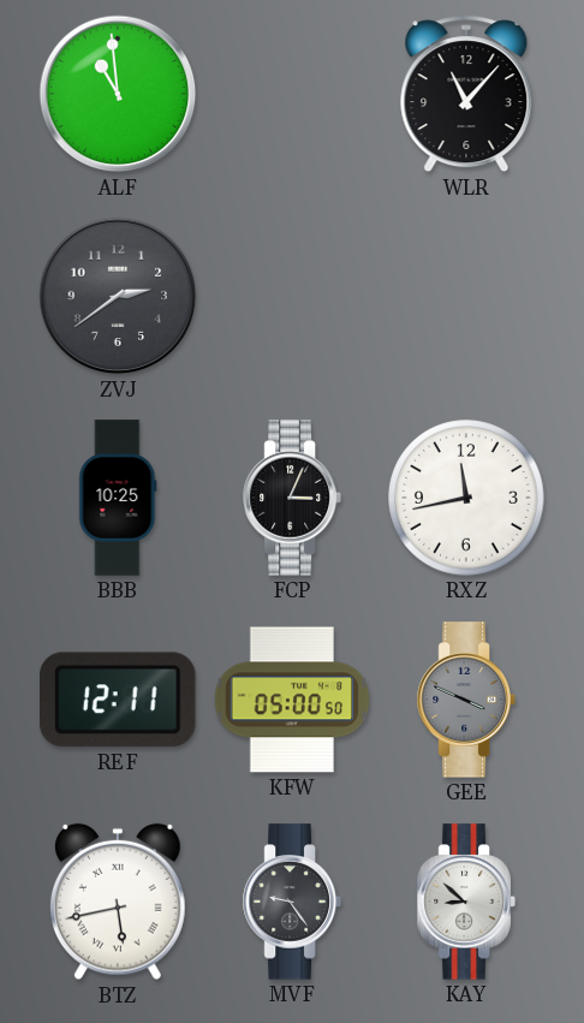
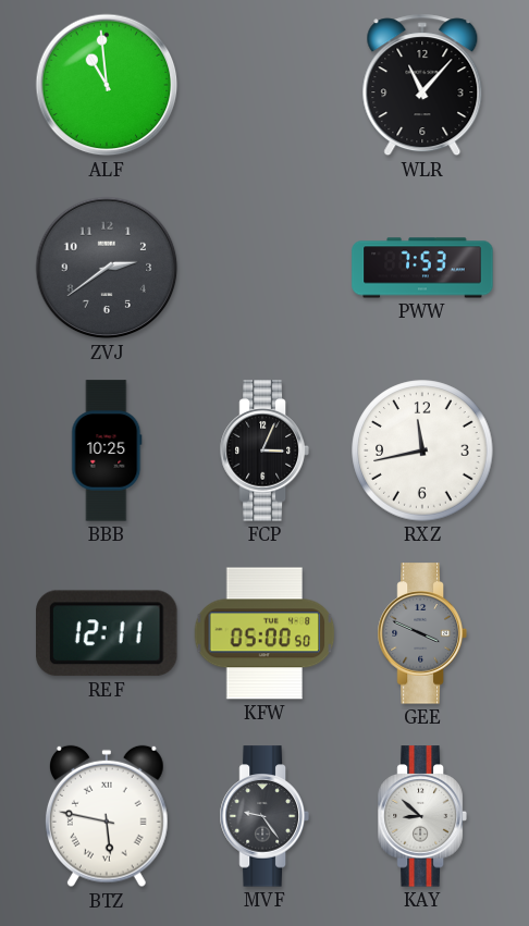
PWW: none -> 7:53 (422, 268)
BTZ: 5:43 -> 5:47 (107, 816)
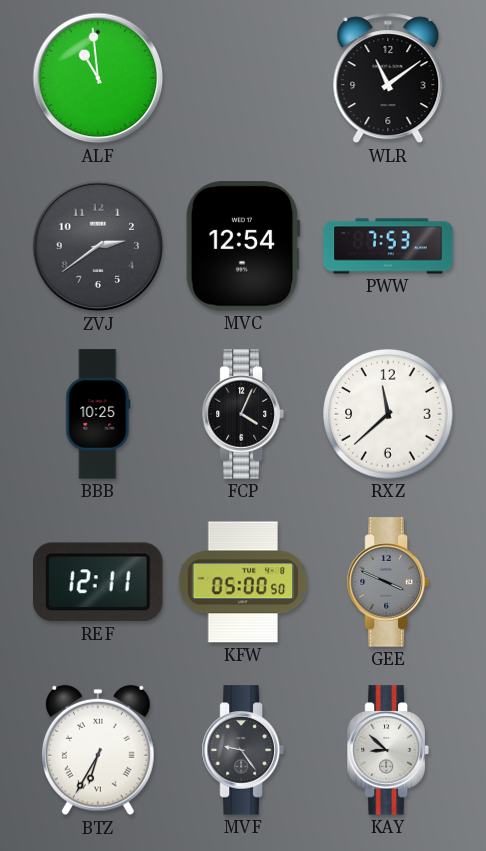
WLR: 11:07 -> 11:09 (388, 78)
MVC: none -> 12:54 (243, 246)
FCP: 3:04 -> 4:04 (243, 414)
RXZ: 11:43 -> 11:38 (388, 414)
BTZ: 5:47 -> 6:35 (98, 750)
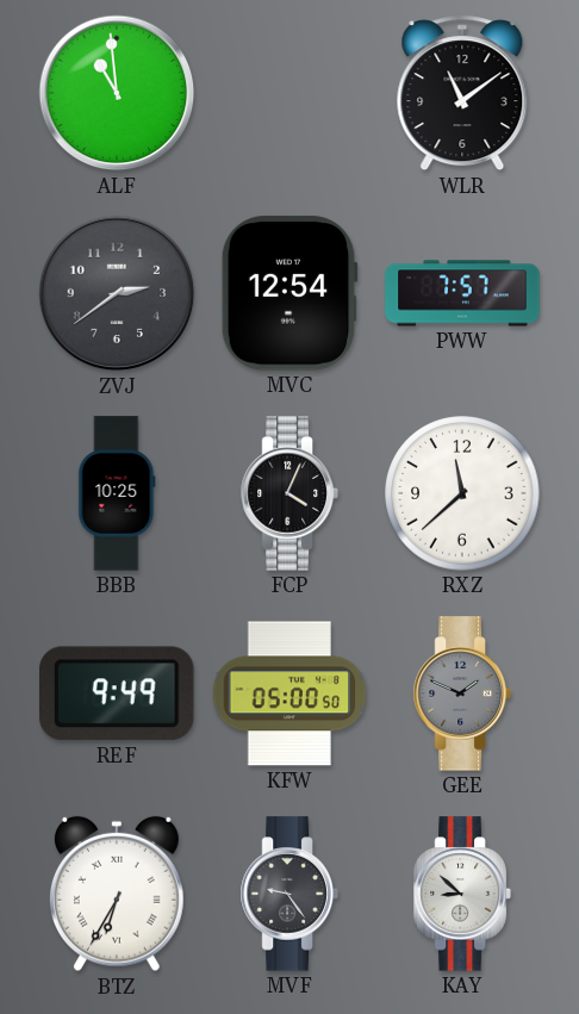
PWW: 7:53 -> 7:57 (462, 293)
REF: 12:11 -> 9:49 (118, 693)
GEE: 3:49 -> 1:49 (462, 693)
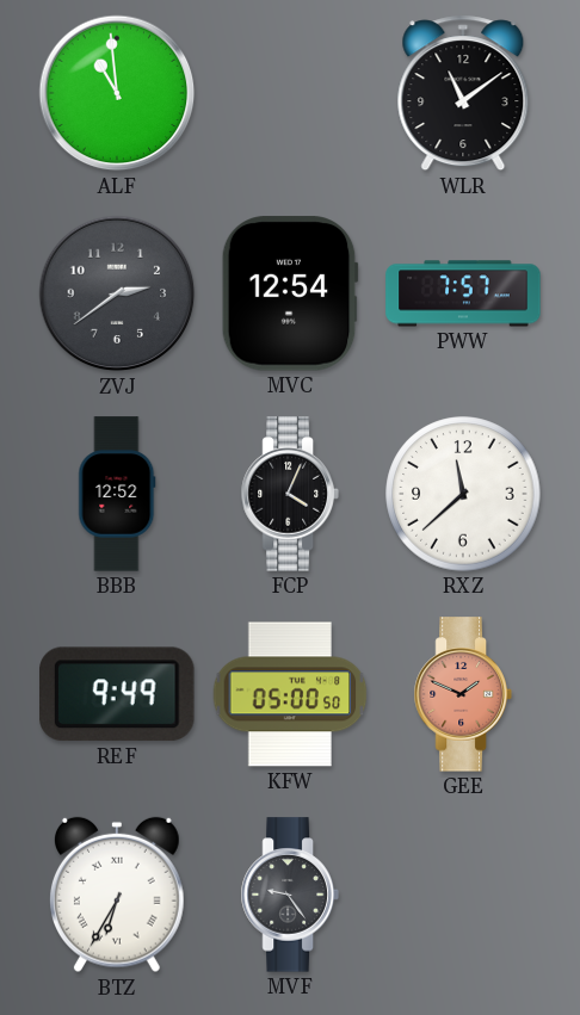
BBB: 10:25 -> 12:52 (117, 494)
GEE dial: grey -> salmon (463, 694)
KAY: 8:52 -> none (462, 894)
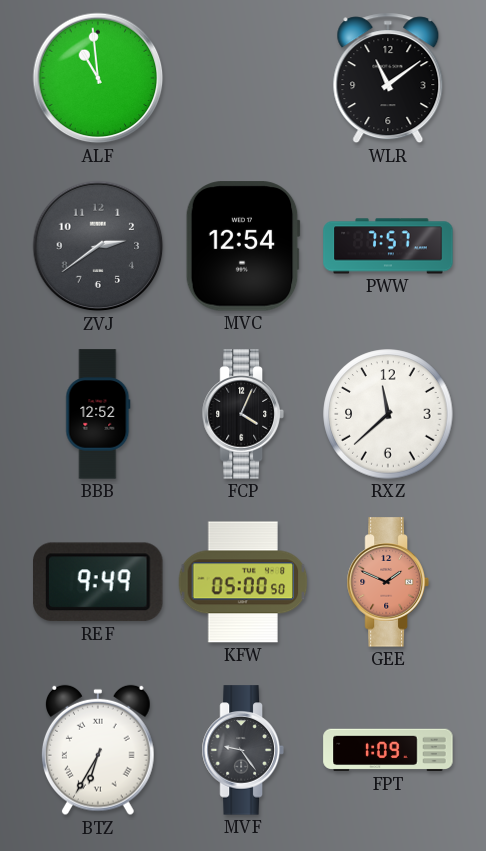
FPT: none -> 1:09 (388, 750)
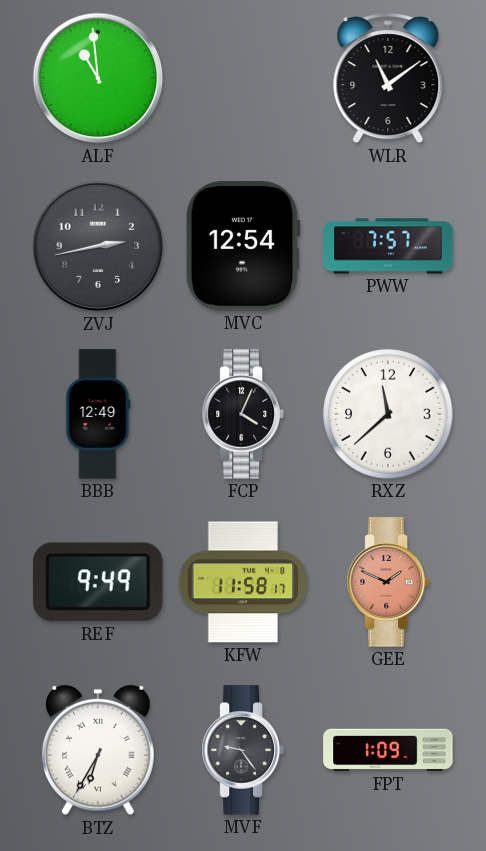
ZVJ: 2:39 -> 2:43 (98, 246)
BBB: 12:52 -> 12:49 (98, 414)
KFW: 05:00 -> 11:58 (243, 582)
